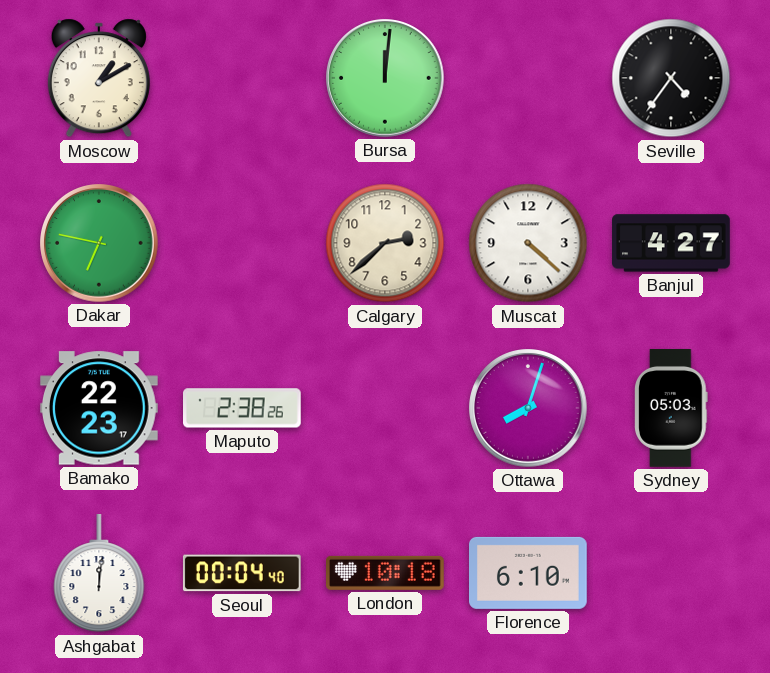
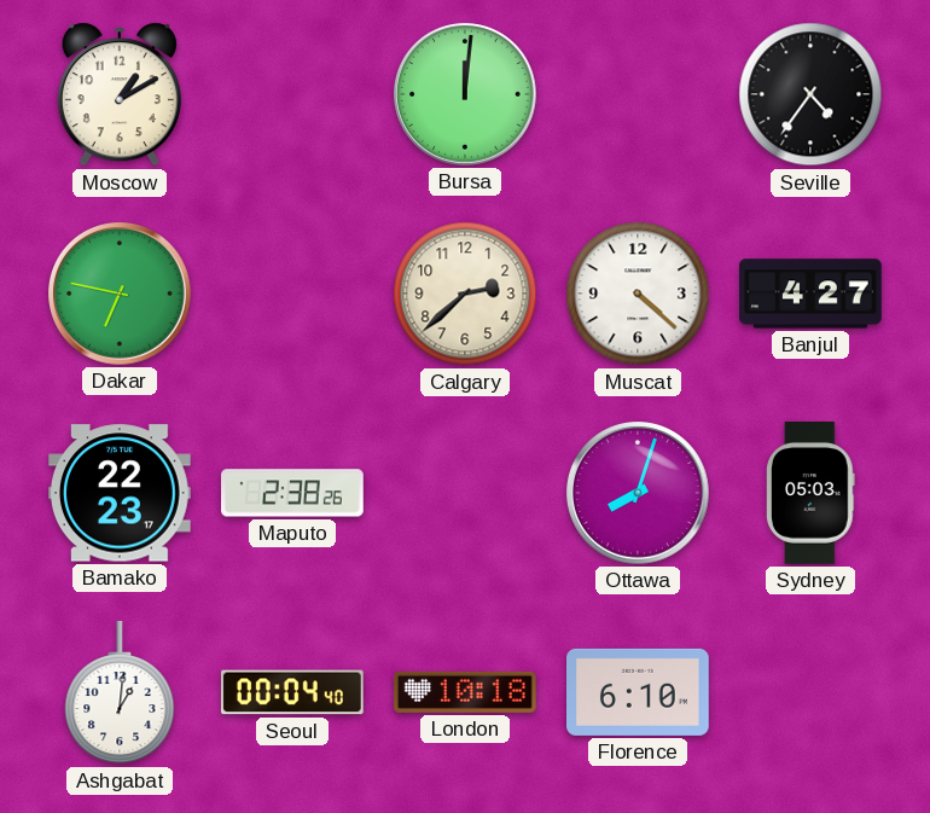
Ashgabat: 12:01 -> 1:01 (120, 693)
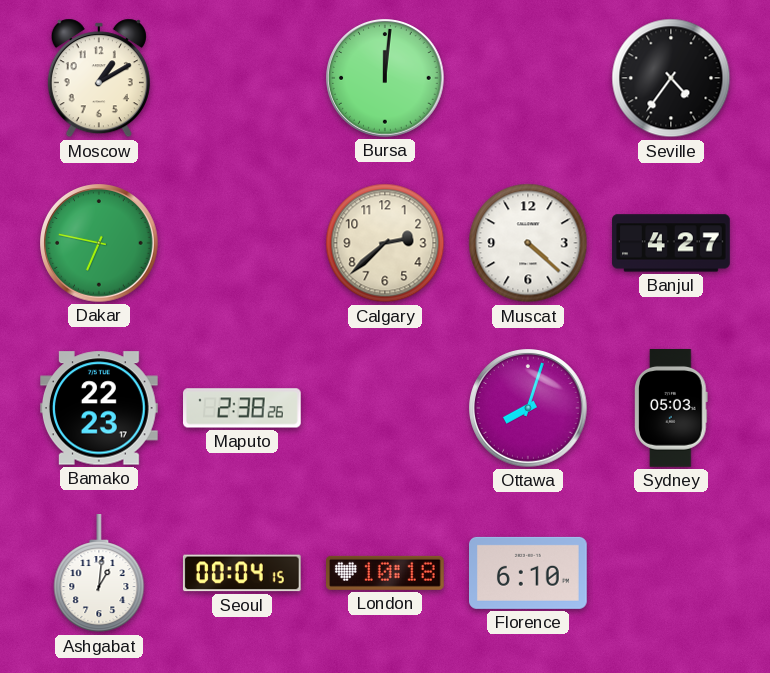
Seoul: 00:04:40 -> 00:04:15 (242, 573)
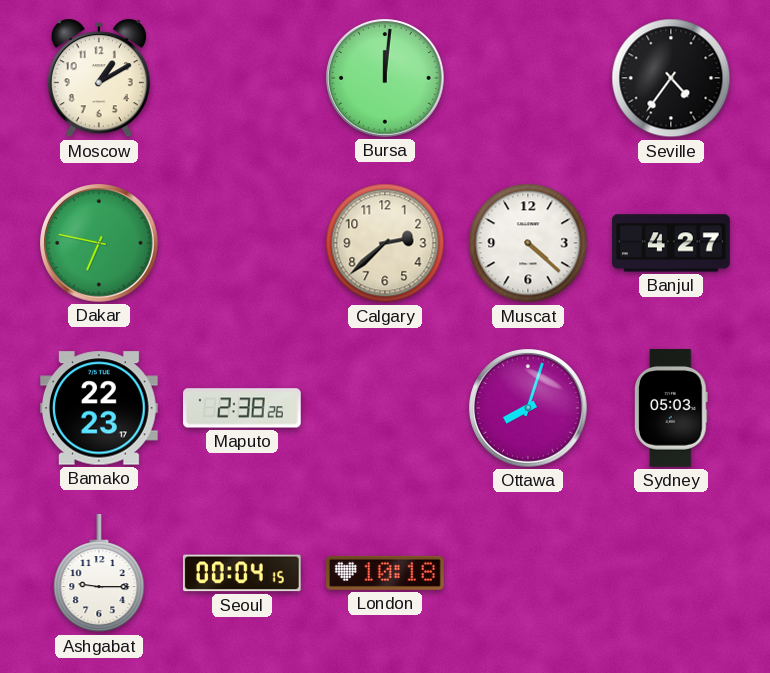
Ashgabat: 1:01 -> 9:15 (99, 574)
Florence: 6:10 -> none (529, 573)
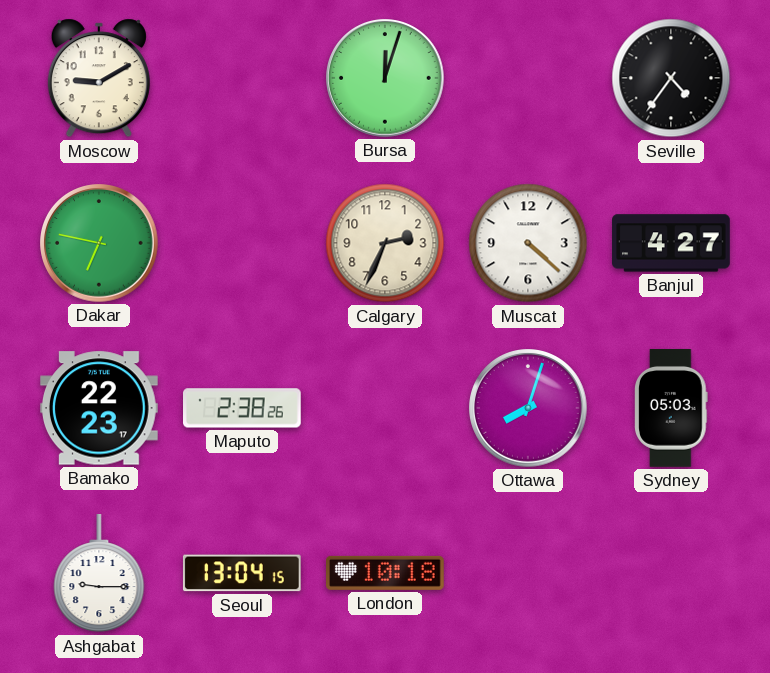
Moscow: 1:10 -> 9:10 (99, 78)
Bursa: 12:01 -> 12:03 (386, 79)
Calgary: 2:38 -> 2:34 (385, 243)
Seoul: 00:04 -> 13:04 (242, 573)
